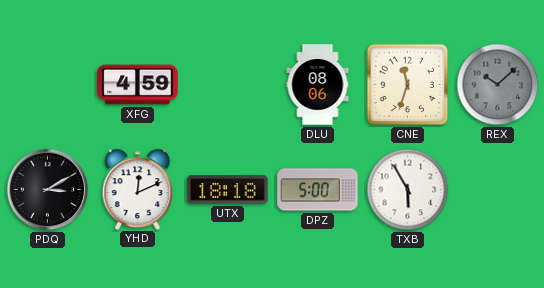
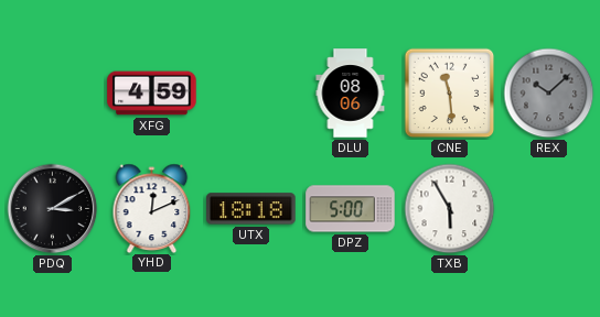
CNE: 11:33 -> 11:29 (450, 94)
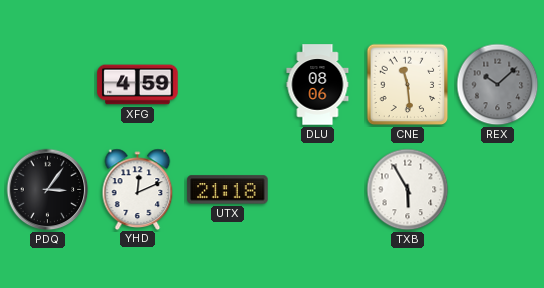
PDQ: 3:10 -> 3:06 (48, 190)
UTX: 18:18 -> 21:18 (228, 190)
DPZ: 5:00 -> none (351, 209)
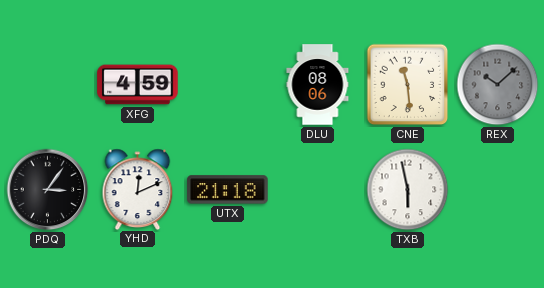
TXB: 5:55 -> 5:58 (408, 190)
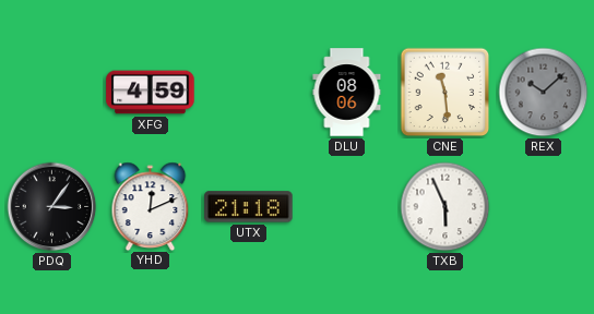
TXB: 5:58 -> 5:56 (445, 207)
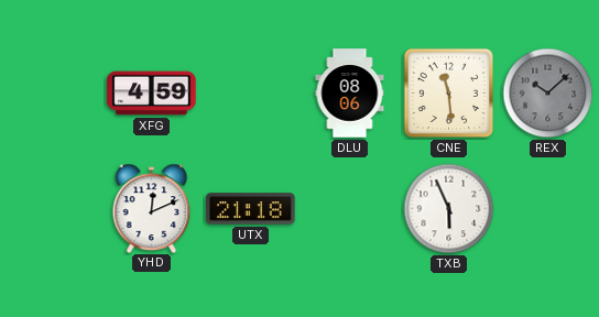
PDQ: 3:06 -> none (52, 207)
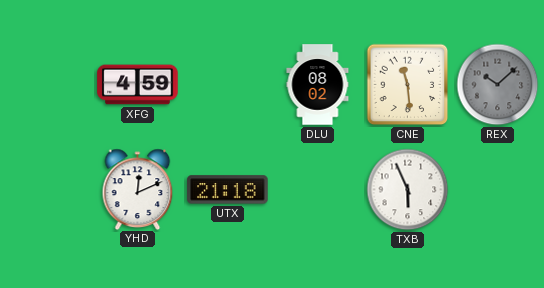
DLU: 08:06 -> 08:02 (318, 85)
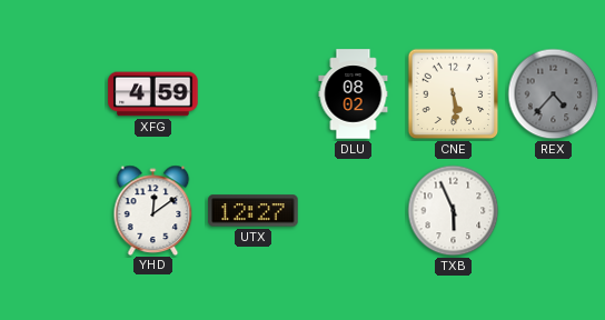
CNE: 11:29 -> 5:29 (454, 94)
REX: 10:08 -> 4:37 (554, 94)
YHD: 12:11 -> 12:09 (153, 210)
UTX: 21:18 -> 12:27 (254, 211)
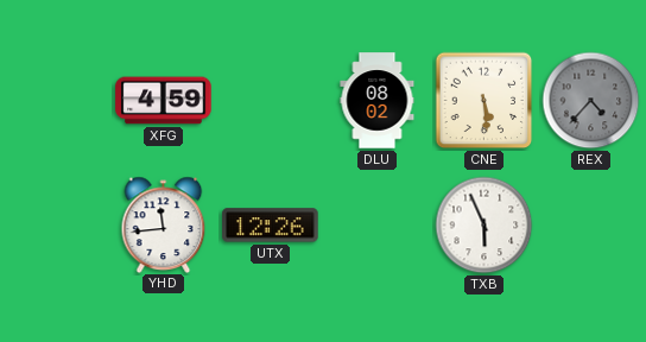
YHD: 12:09 -> 11:44 (164, 224)
UTX: 12:27 -> 12:26 (271, 226)
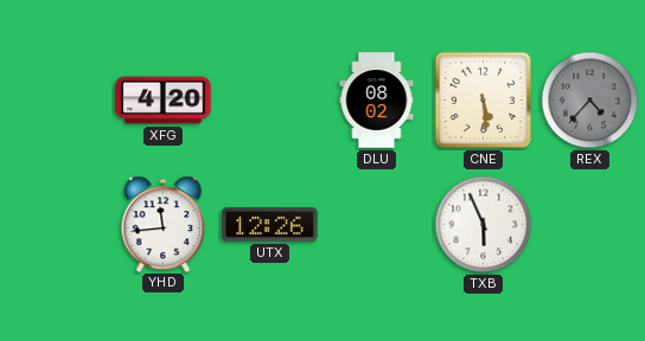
XFG: 4:59 -> 4:20 (164, 101)
